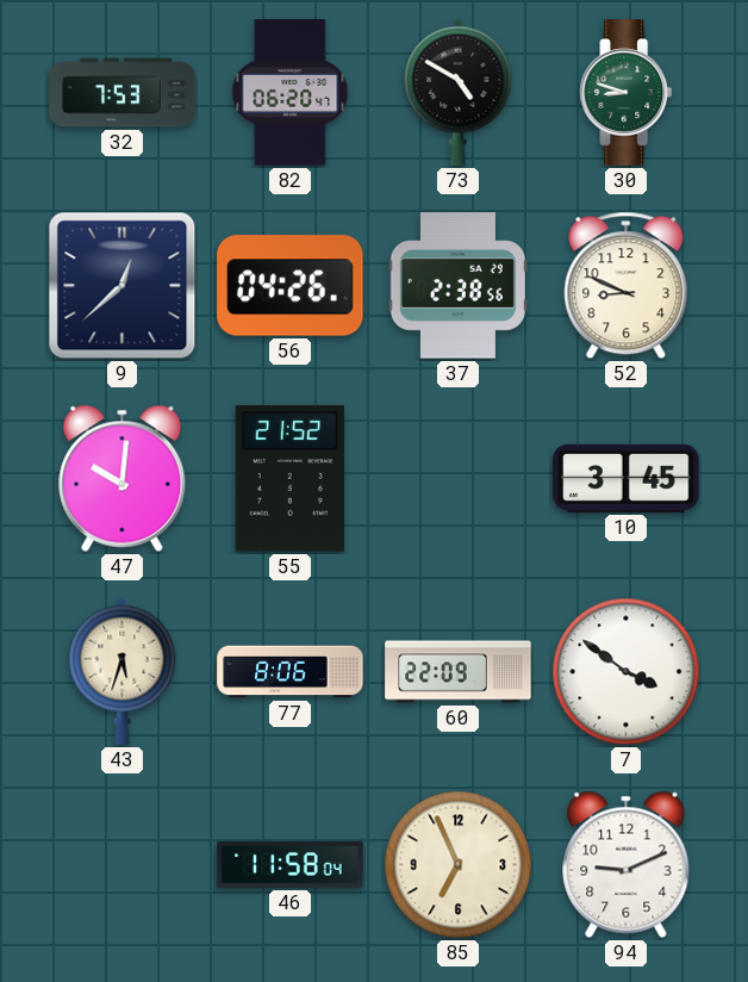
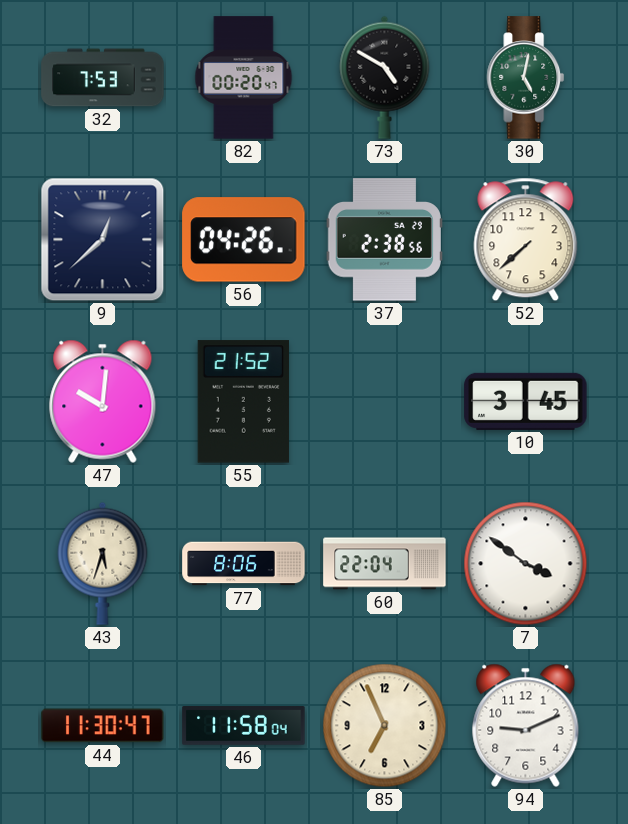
82: 06:20 -> 00:20 (244, 78)
30: 8:48 -> 5:02 (526, 78)
52: 8:49 -> 7:38 (526, 240)
60: 22:09 -> 22:04 (385, 564)
44: none -> 11:30 (103, 726)
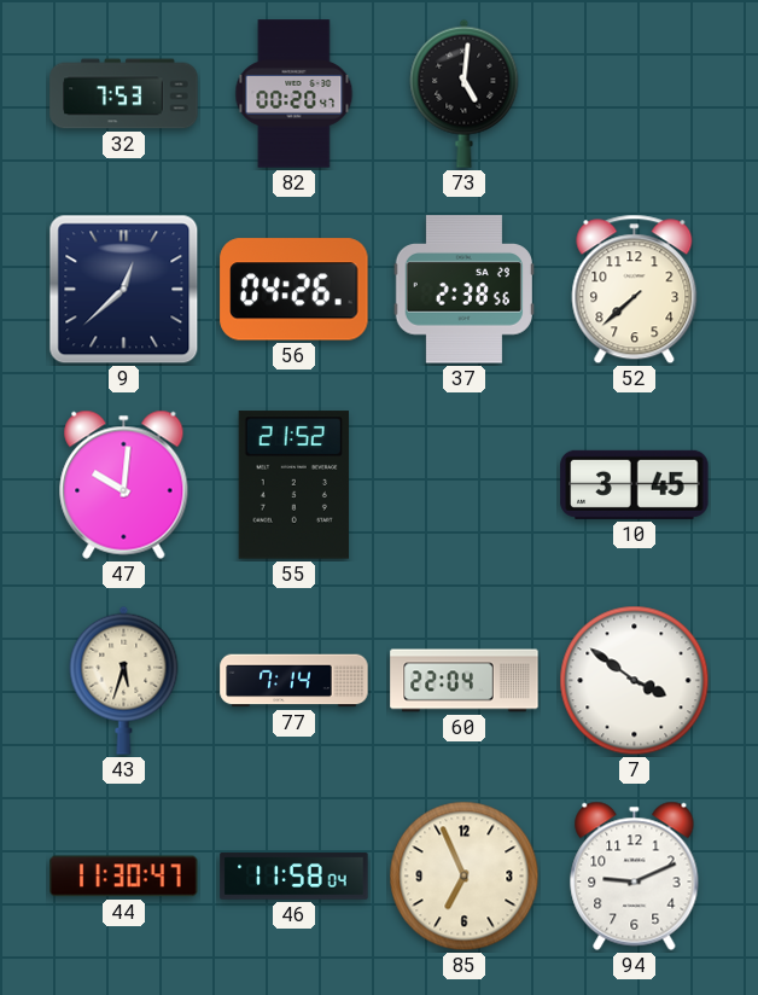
73: 4:50 -> 5:01 (465, 93)
30: 5:02 -> none (526, 78)
77: 8:06 -> 7:14 (295, 681)
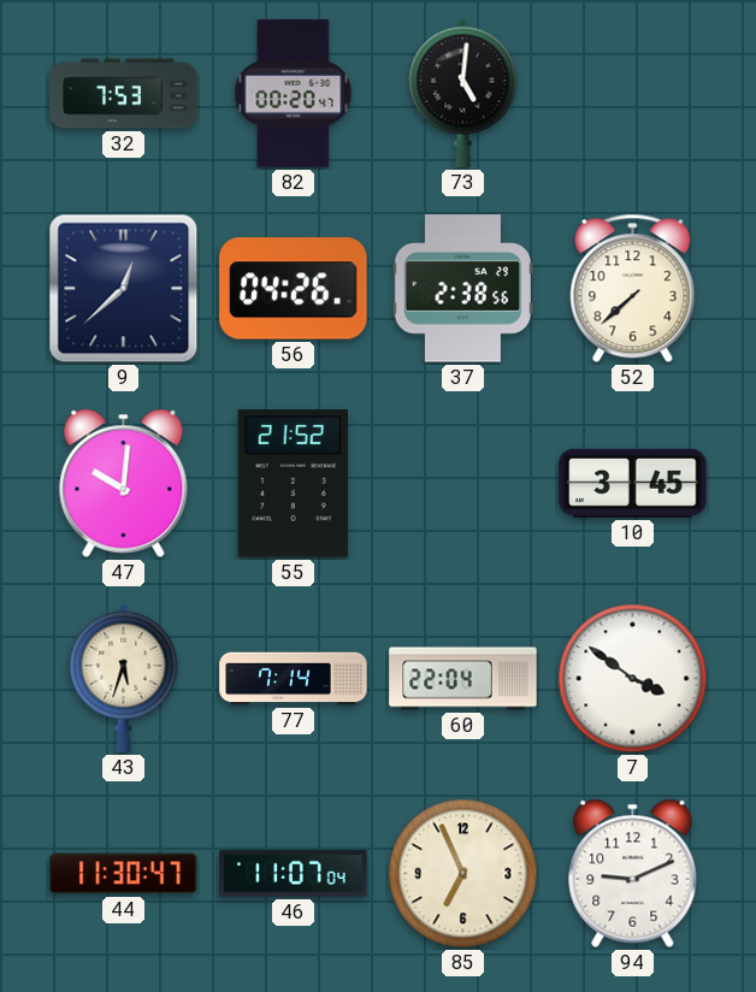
46: 11:58 -> 11:07 (294, 874)
